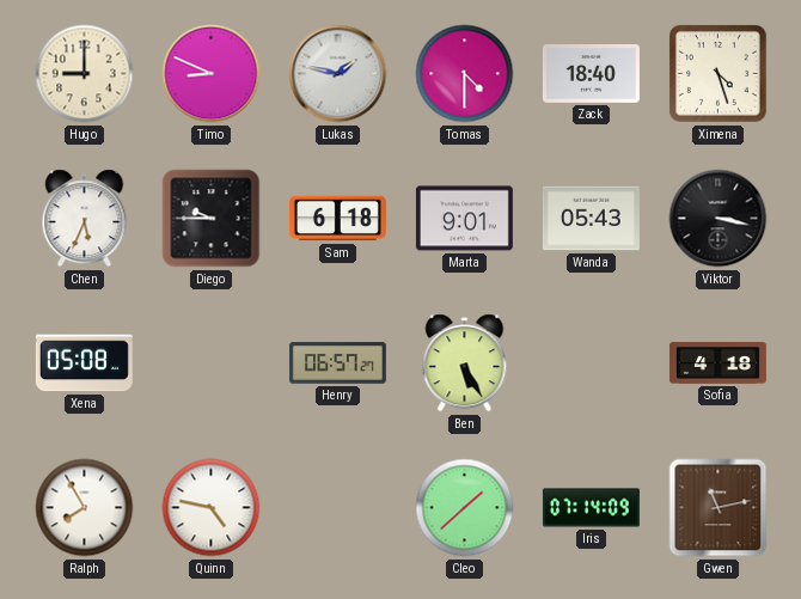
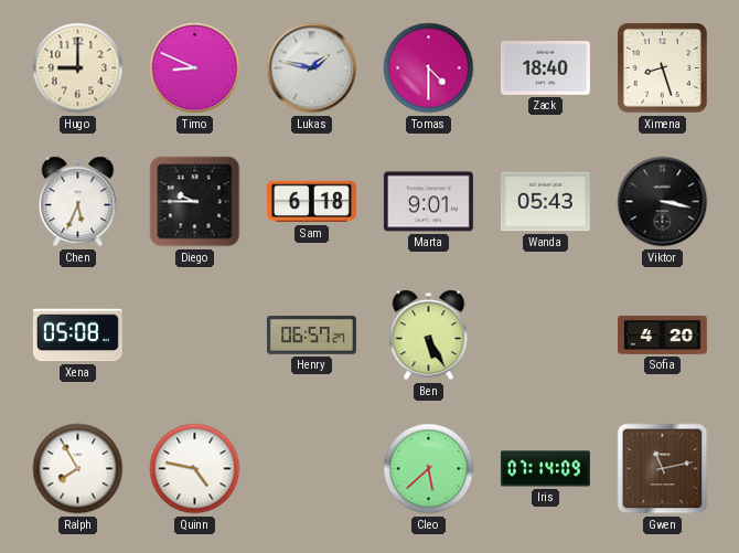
Ximena: 4:27 -> 8:27 (663, 68)
Sofia: 4:18 -> 4:20 (662, 336)
Cleo: 1:38 -> 5:38 (429, 469)
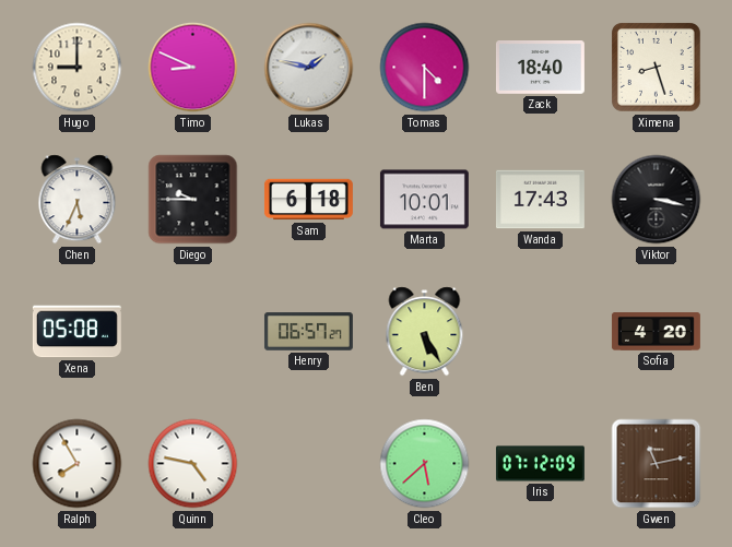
Marta: 9:01 -> 10:01 (424, 200)
Wanda: 05:43 -> 17:43 (540, 200)
Iris: 07:14 -> 07:12 (540, 464)
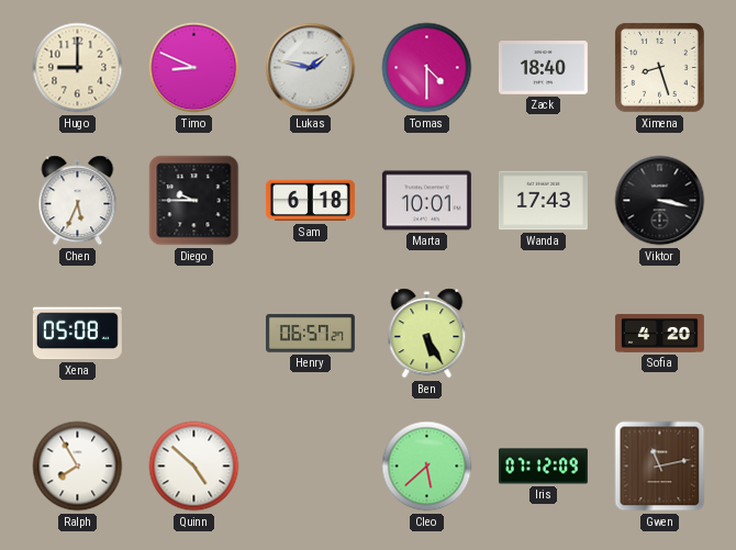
Quinn: 4:47 -> 4:52 (194, 467)
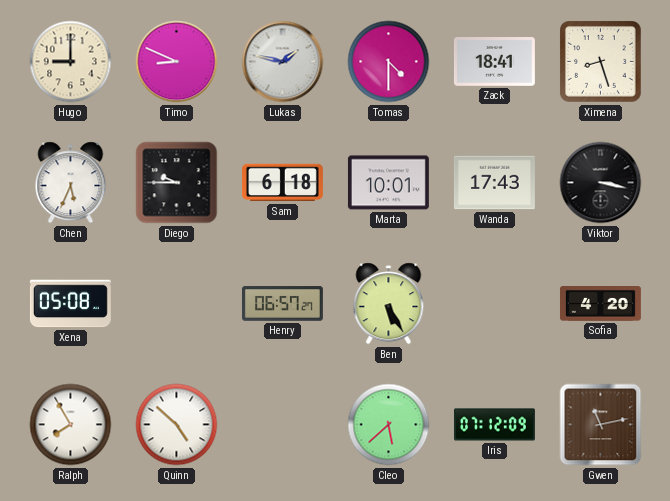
Zack: 18:40 -> 18:41 (494, 62)
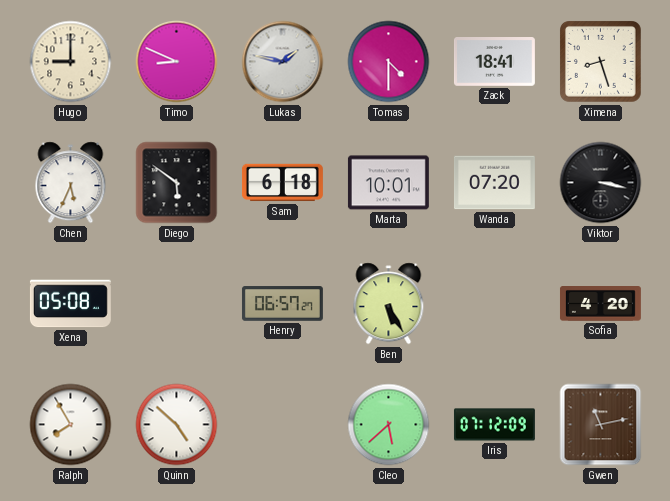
Diego: 9:45 -> 5:51 (177, 183)
Wanda: 17:43 -> 07:20 (494, 183)
